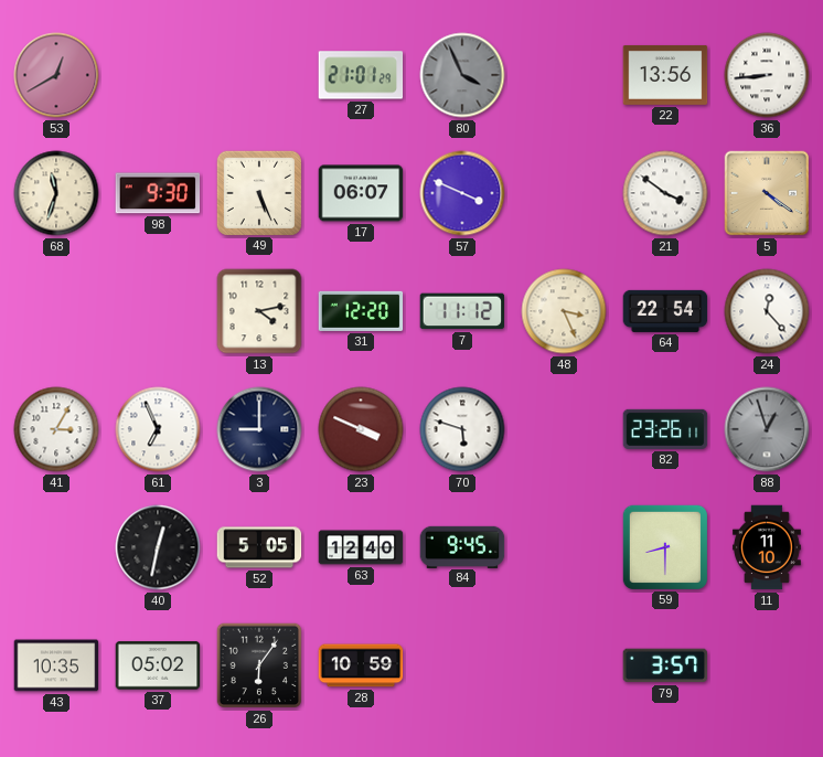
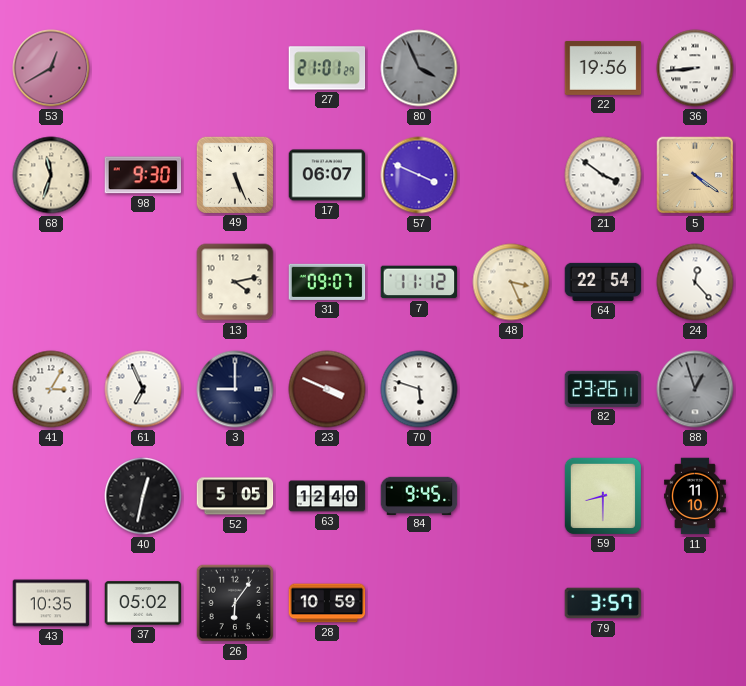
22: 13:56 -> 19:56 (603, 68)
31: 12:20 -> 09:07 (327, 282)
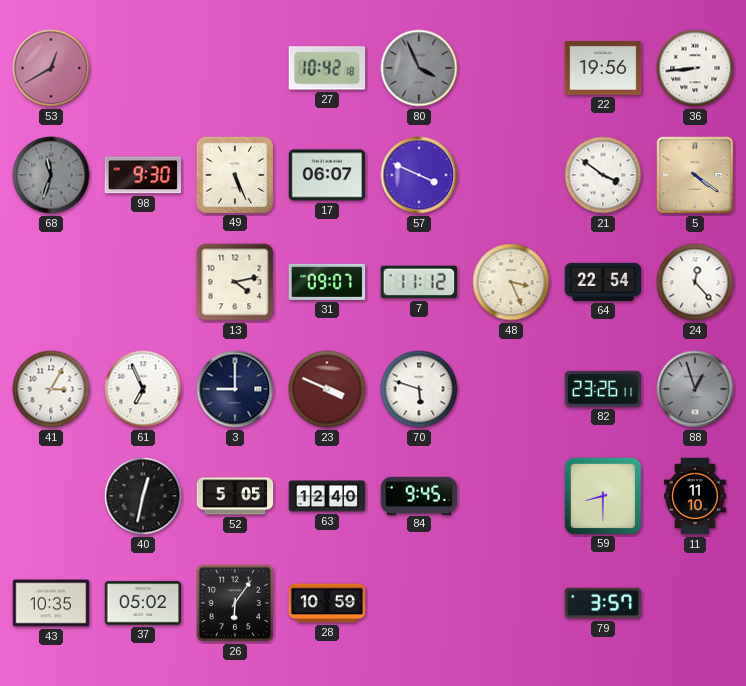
27: 21:01 -> 10:42 (327, 68)
68 dial: cream -> grey (51, 175)
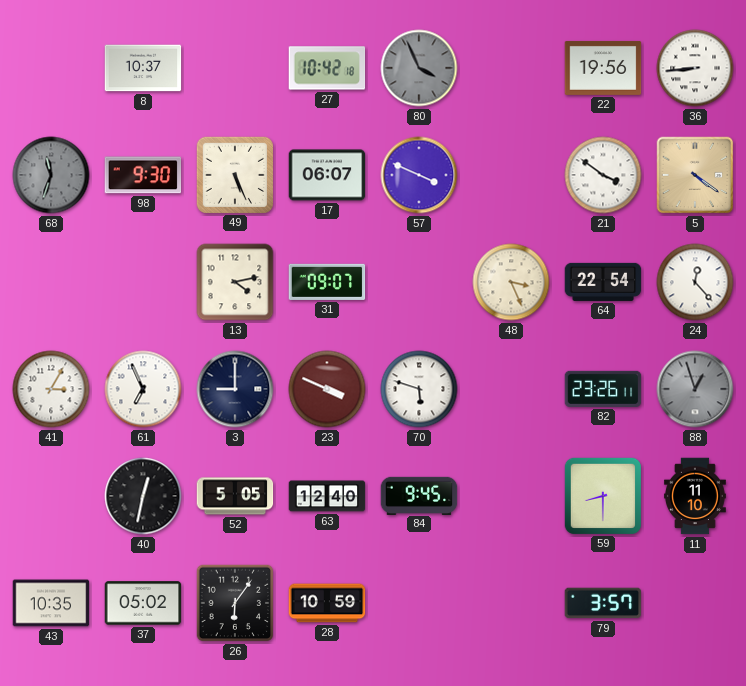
53: 12:40 -> none (51, 68)
8: none -> 10:37 (143, 68)
7: 11:12 -> none (419, 282)
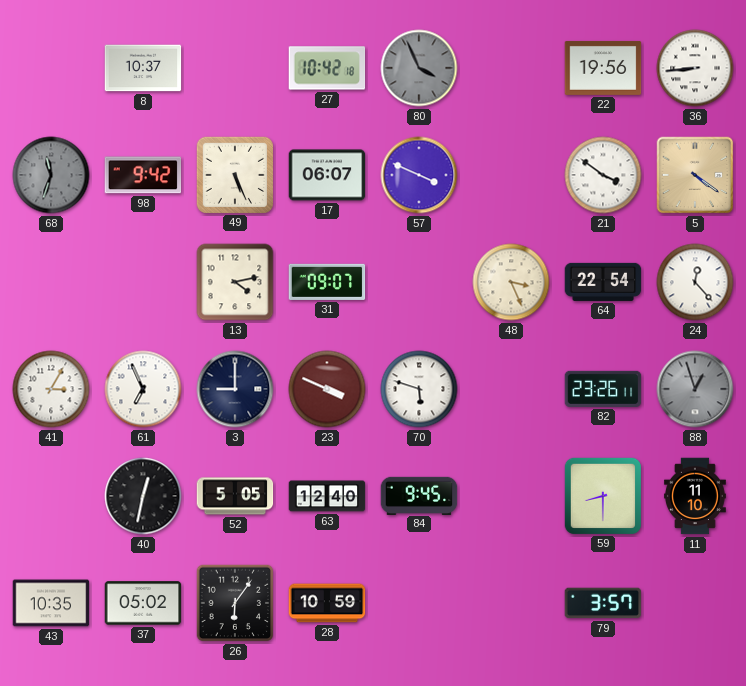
98: 9:30 -> 9:42 (143, 175)
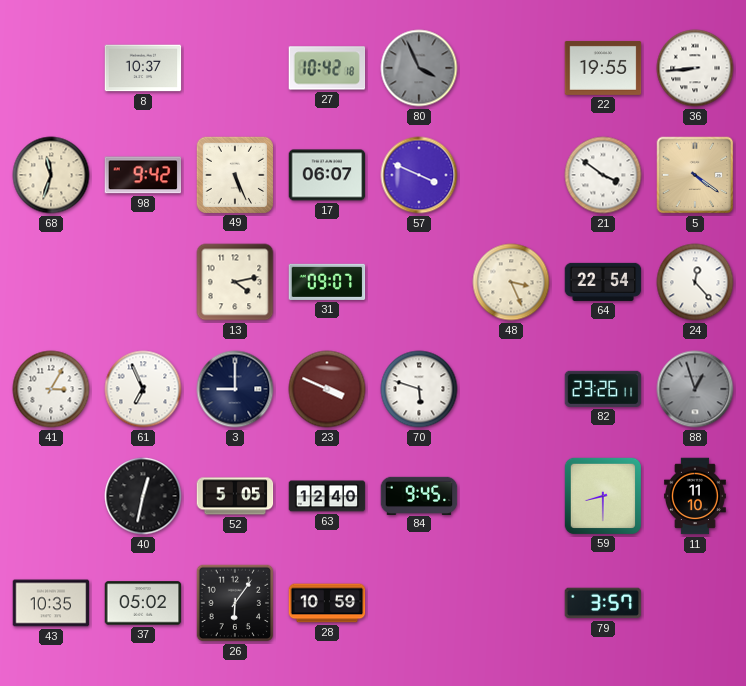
22: 19:56 -> 19:55 (603, 68)
68 dial: grey -> cream (51, 175)
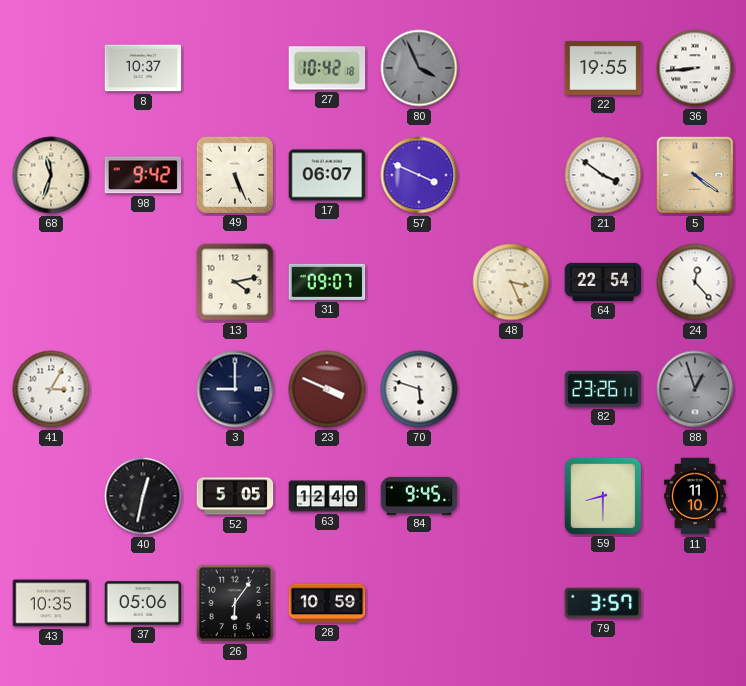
61: 6:56 -> none (143, 389)
37: 05:02 -> 05:06 (143, 603)
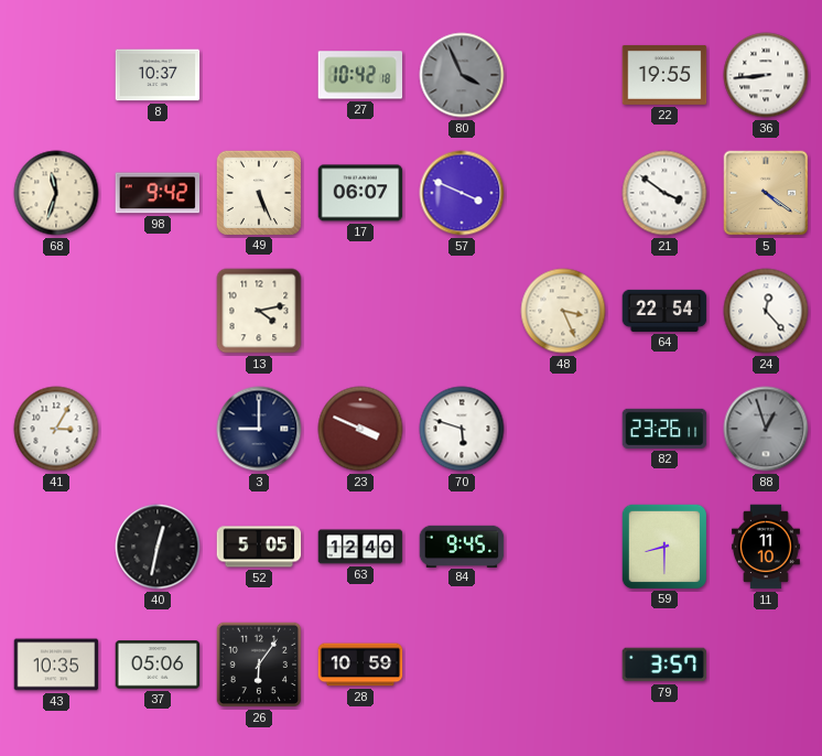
31: 09:07 -> none (327, 282)
